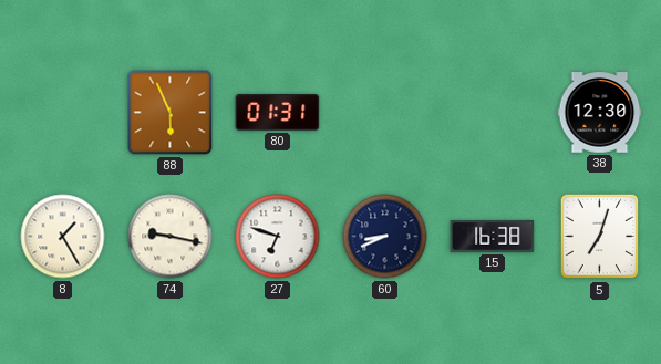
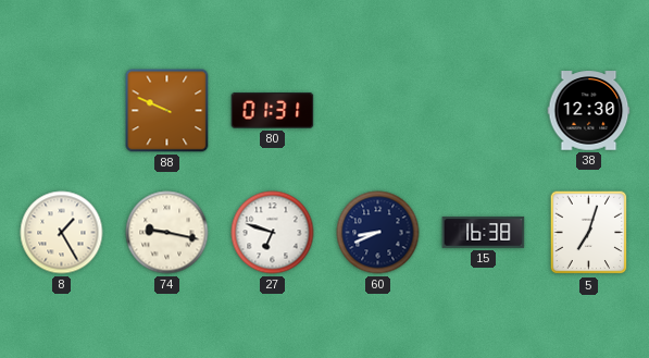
88: 5:56 -> 9:49 (167, 111)
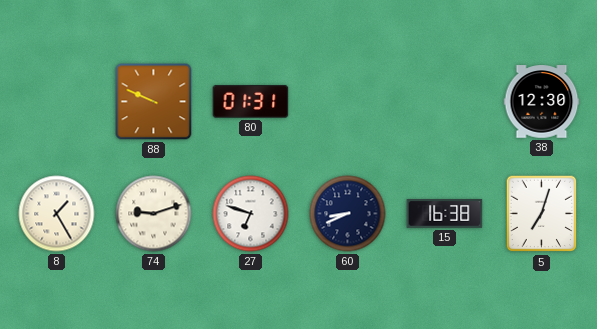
74: 9:17 -> 9:12 (154, 214)
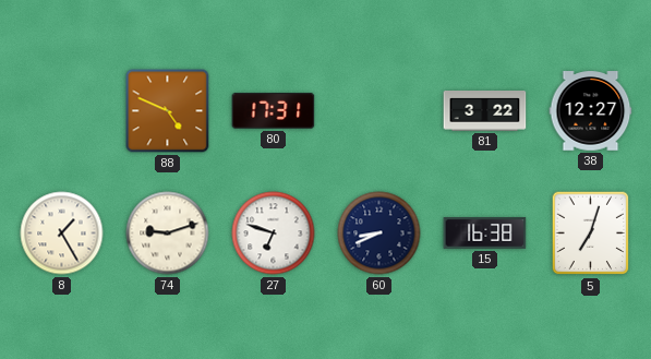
88: 9:49 -> 4:49 (168, 111)
80: 01:31 -> 17:31 (274, 111)
81: none -> 3:22 (485, 111)
38: 12:30 -> 12:27 (591, 111)
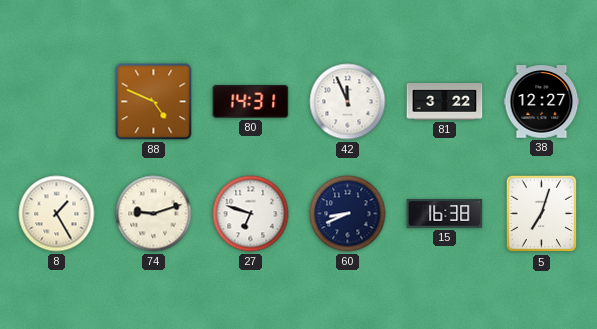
80: 17:31 -> 14:31 (251, 102)
42: none -> 11:56 (348, 102)
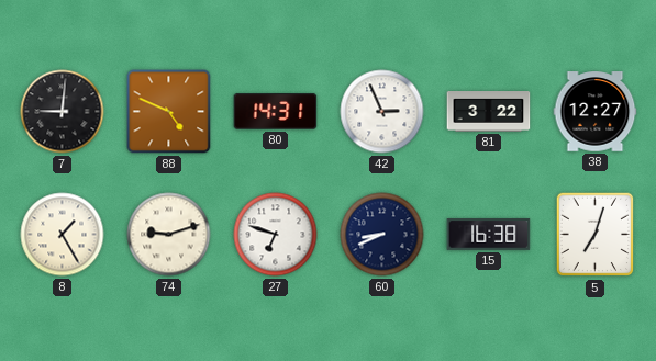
7: none -> 9:01 (63, 112)
42: 11:56 -> 2:56 (382, 112)
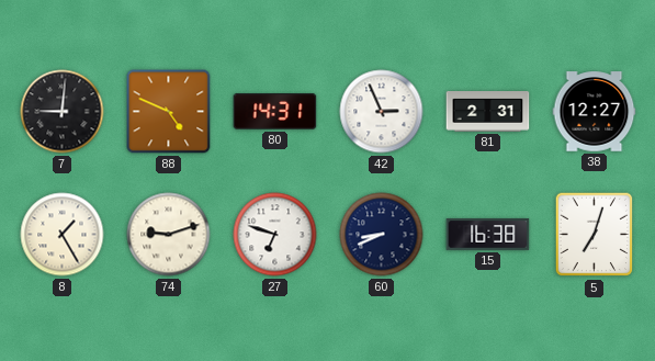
81: 3:22 -> 2:31 (488, 112)
